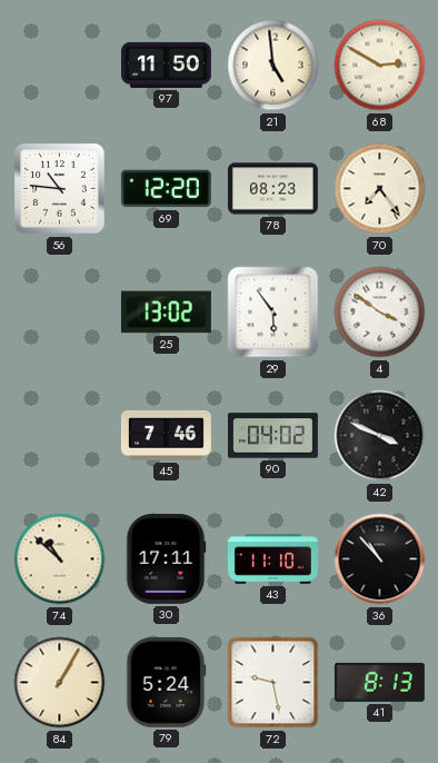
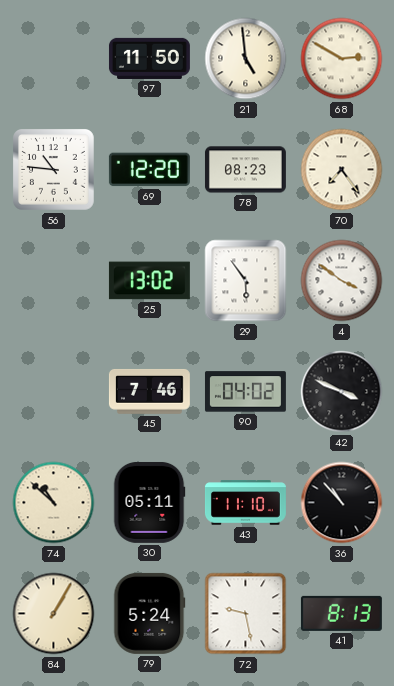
30: 17:11 -> 05:11 (149, 502)
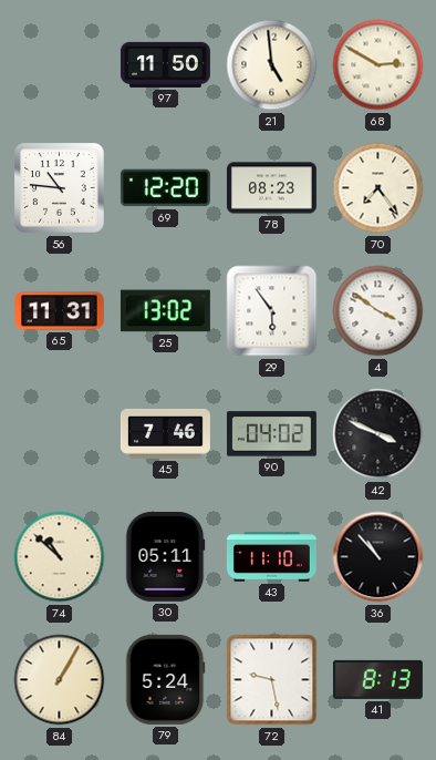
65: none -> 11:31 (59, 311)
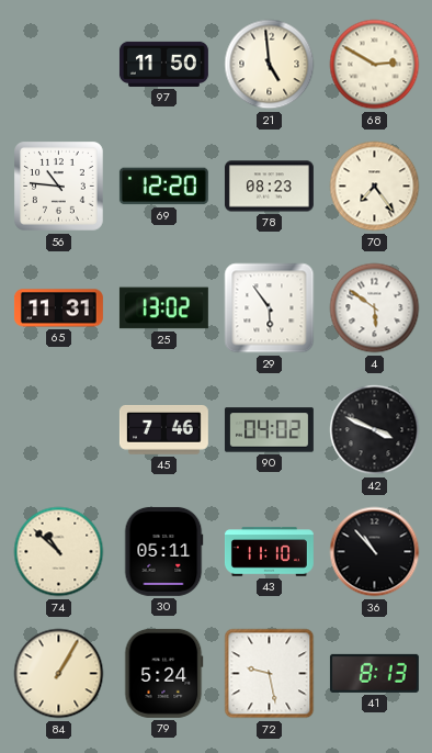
4: 3:51 -> 5:51 (375, 308)
